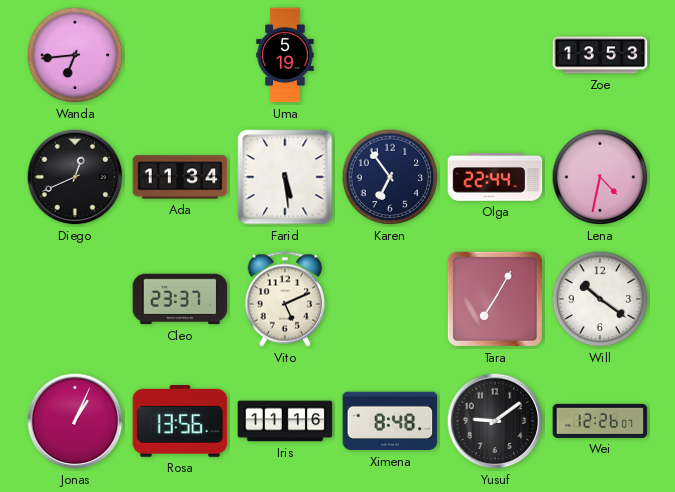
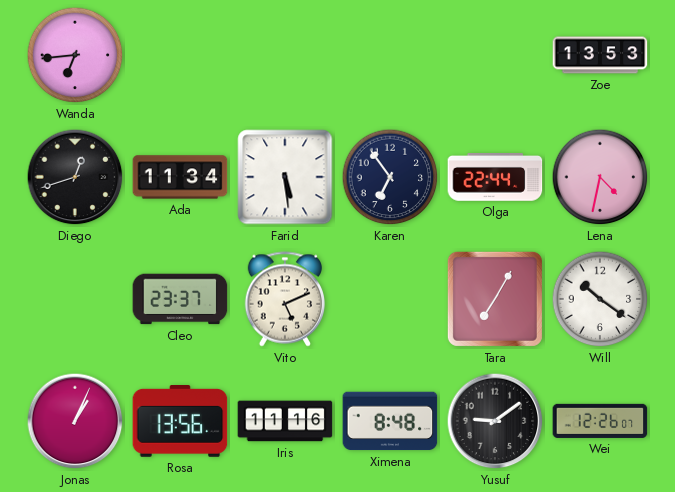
Uma: 5:19 -> none (285, 55)
Diego: 12:41 -> 12:42 (75, 177)
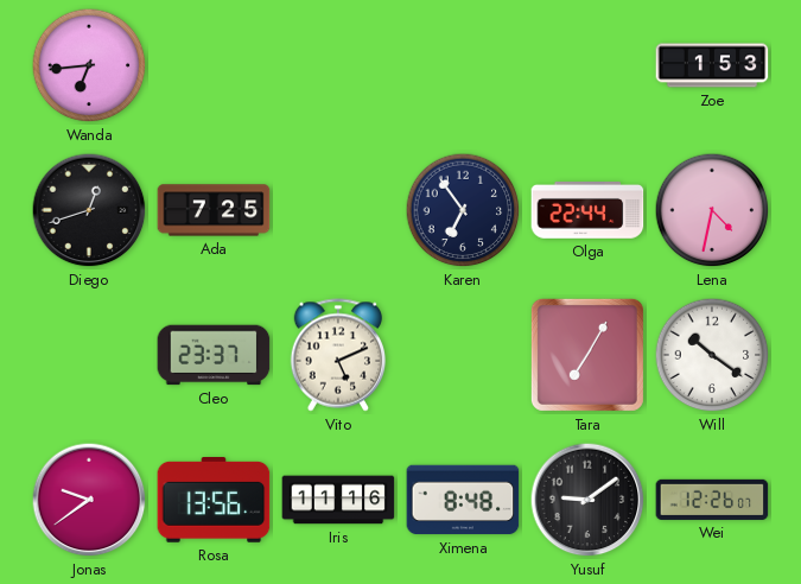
Zoe: 13:53 -> 1:53 (712, 65)
Ada: 11:34 -> 7:25 (214, 210)
Farid: 5:29 -> none (285, 177)
Jonas: 1:04 -> 9:39 (89, 500)
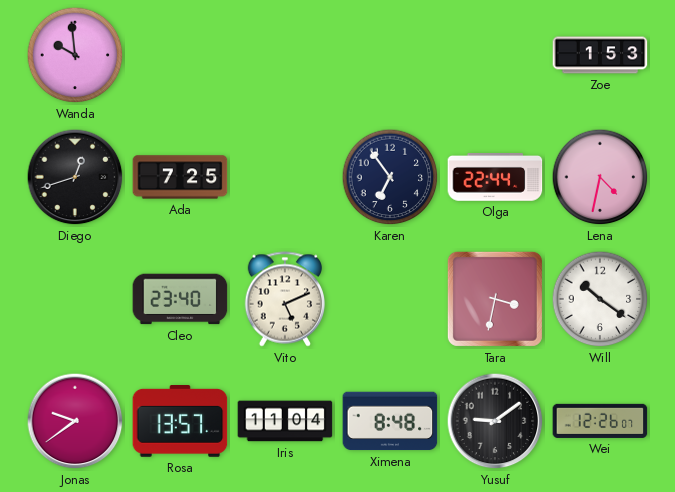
Wanda: 6:44 -> 9:59 (75, 55)
Cleo: 23:37 -> 23:40 (180, 299)
Tara: 7:05 -> 3:32 (495, 299)
Rosa: 13:56 -> 13:57 (180, 422)
Iris: 11:16 -> 11:04 (285, 421)
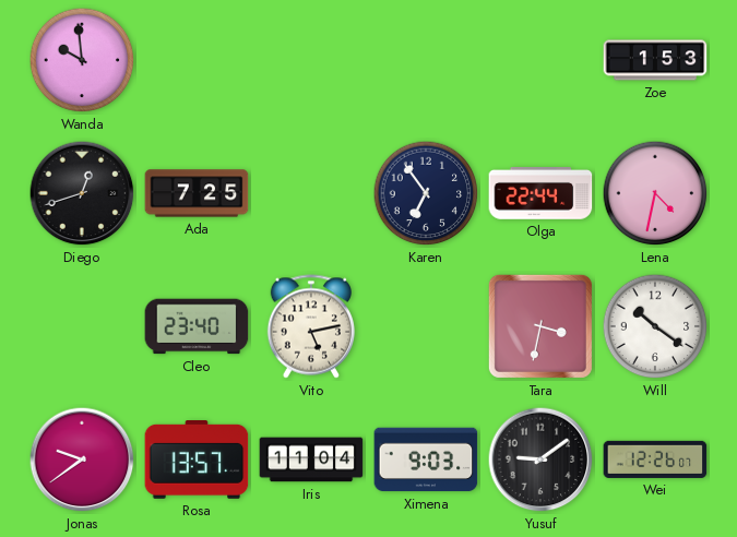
Vito: 5:11 -> 5:13 (310, 326)
Ximena: 8:48 -> 9:03 (426, 460)
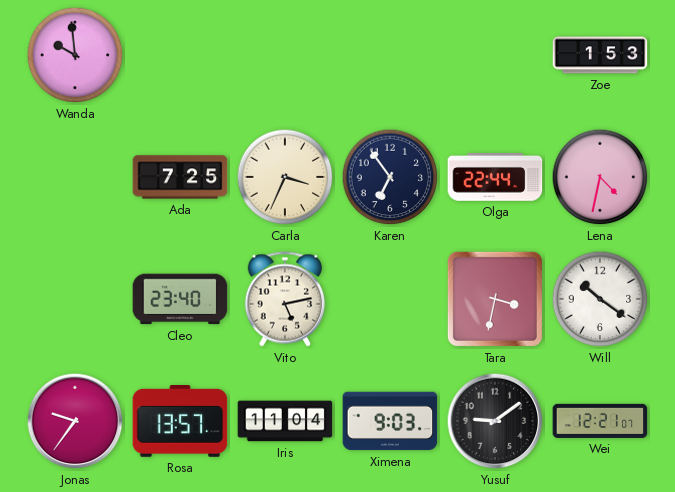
Diego: 12:42 -> none (82, 193)
Carla: none -> 3:34 (285, 177)
Jonas: 9:39 -> 9:36 (75, 421)
Wei: 12:26 -> 12:21 (600, 421)
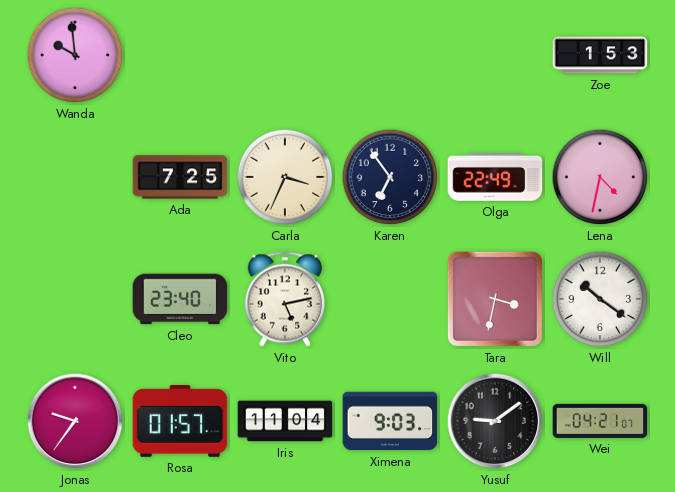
Olga: 22:44 -> 22:49 (495, 178)
Rosa: 13:57 -> 01:57 (180, 422)
Wei: 12:21 -> 04:21 (600, 421)
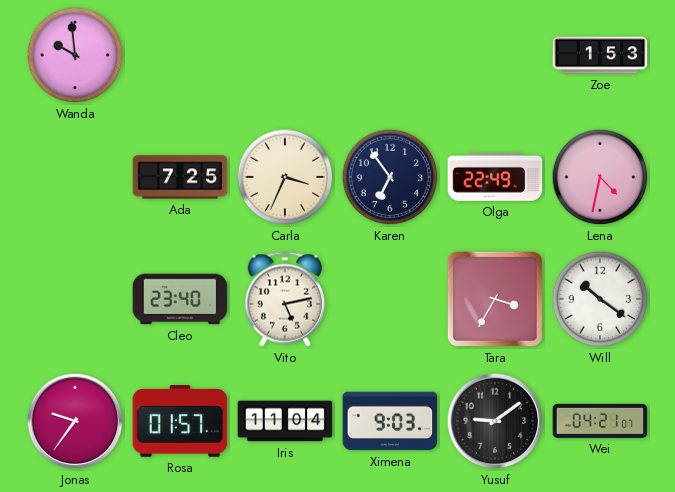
Tara: 3:32 -> 3:35 (495, 299)
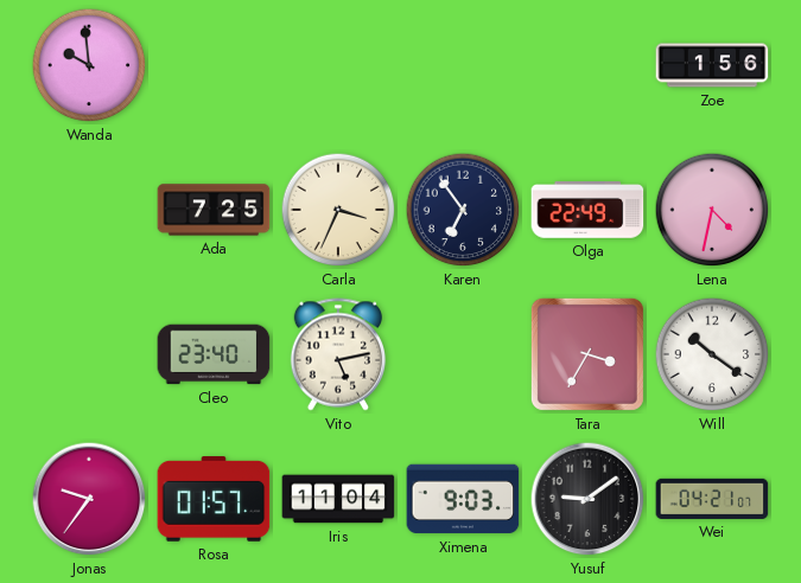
Zoe: 1:53 -> 1:56 (712, 65)
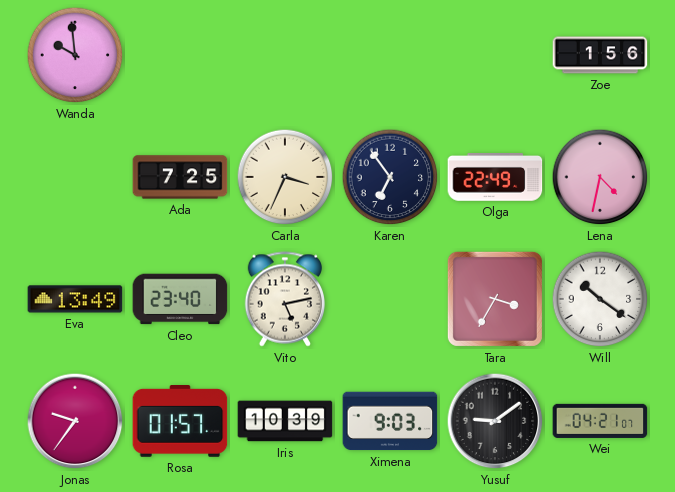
Eva: none -> 13:49 (75, 299)
Iris: 11:04 -> 10:39 (285, 421)
